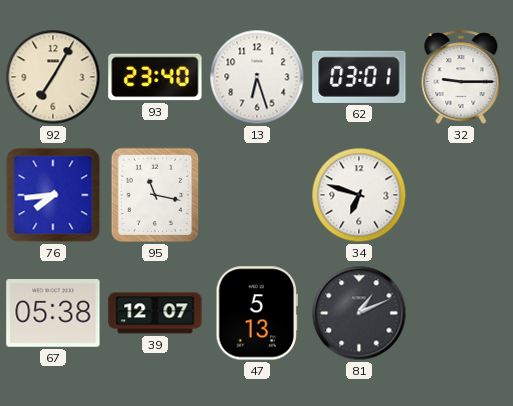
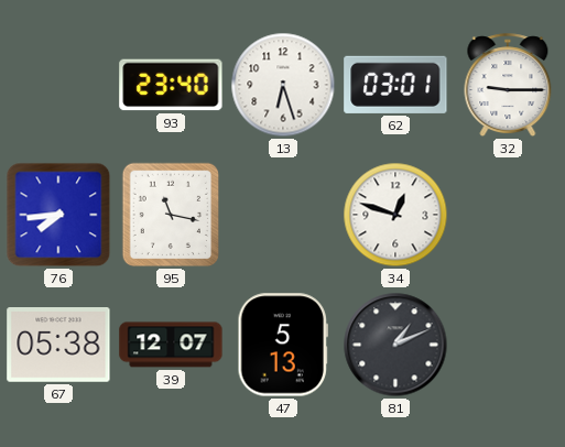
92: 7:05 -> none (53, 77)
34: 6:48 -> 12:48 (395, 215)
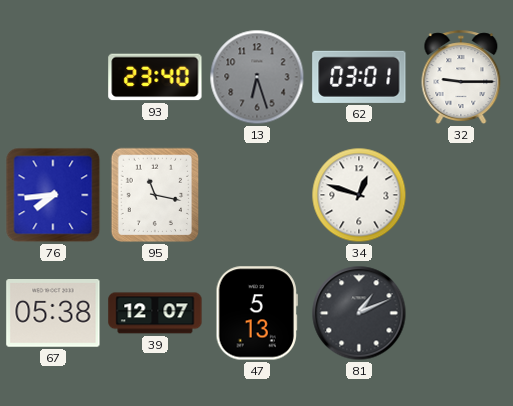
13 dial: white -> grey (257, 77)
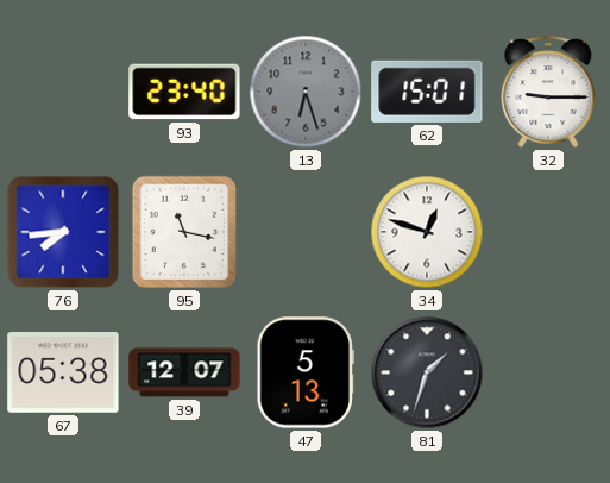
62: 03:01 -> 15:01 (427, 92)
81: 1:11 -> 1:33 (427, 372)
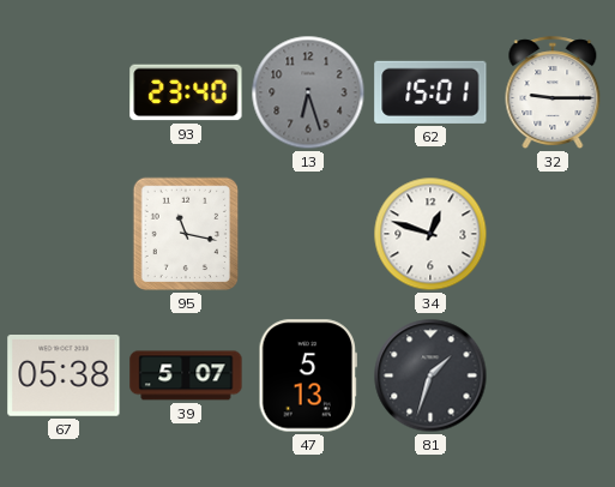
76: 7:44 -> none (63, 232)
39: 12:07 -> 5:07 (186, 375)
